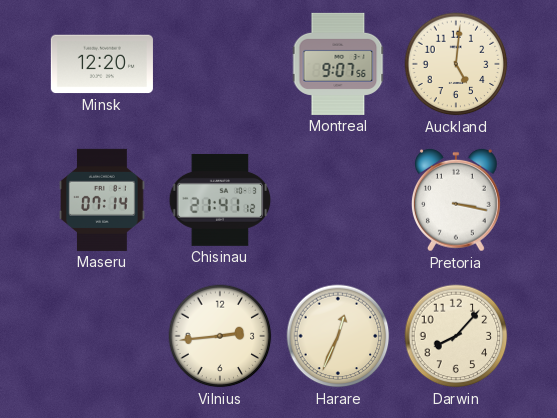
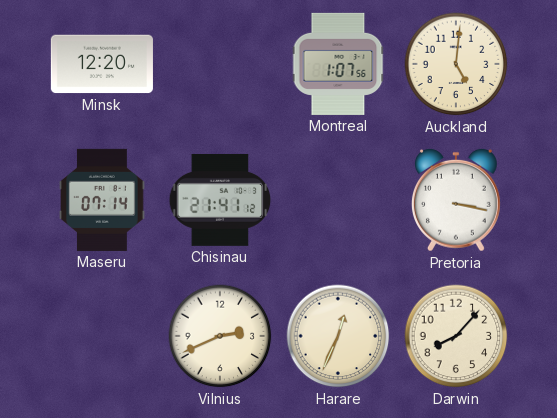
Montreal: 9:07 -> 1:07 (338, 64)
Vilnius: 2:44 -> 2:41 (220, 336)
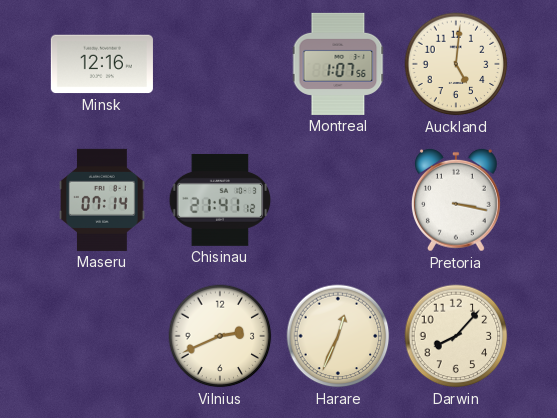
Minsk: 12:20 -> 12:16 (102, 64)
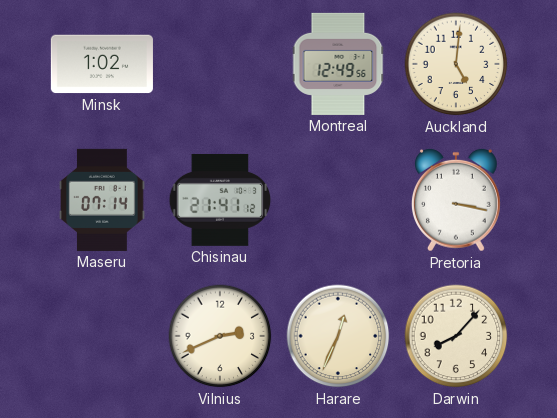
Minsk: 12:16 -> 1:02 (102, 64)
Montreal: 1:07 -> 12:49 (338, 64)
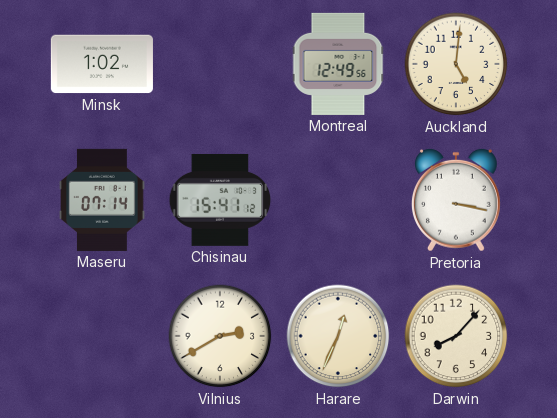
Chisinau: 21:41 -> 15:41 (220, 200)
Vilnius: 2:41 -> 2:40 (220, 336)
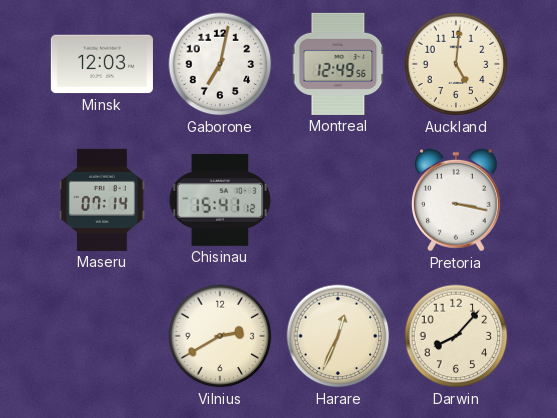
Minsk: 1:02 -> 12:03 (102, 64)
Gaborone: none -> 7:02 (220, 64)
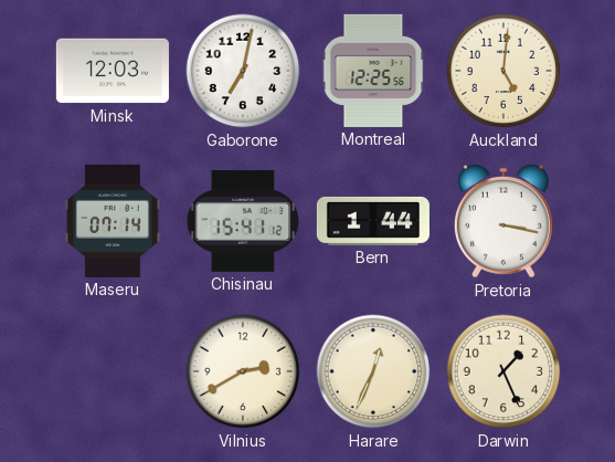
Montreal: 12:49 -> 12:25 (373, 71)
Bern: none -> 1:44 (373, 221)
Darwin: 8:07 -> 1:26 (503, 371)
